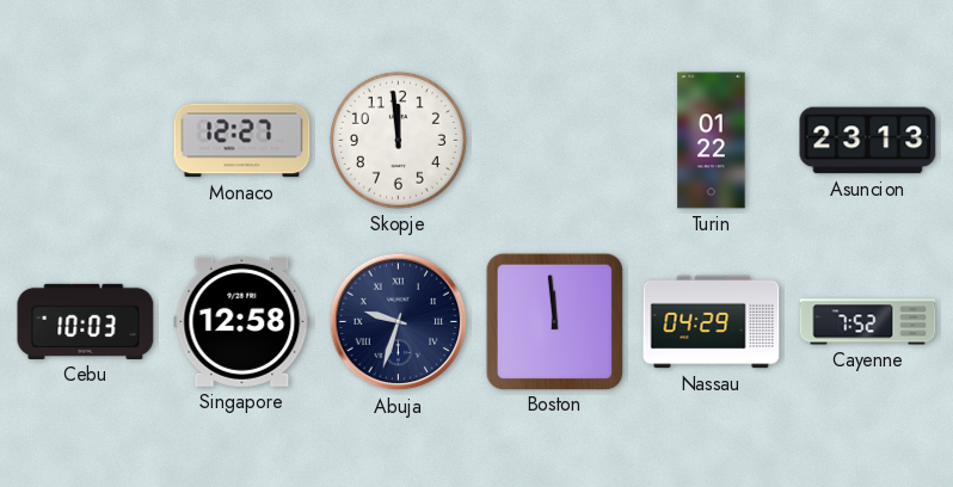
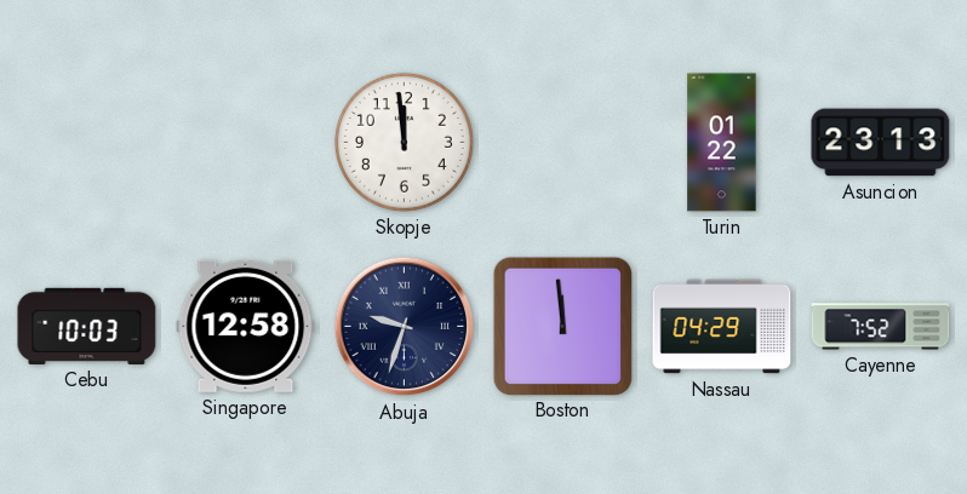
Monaco: 12:27 -> none (242, 141)
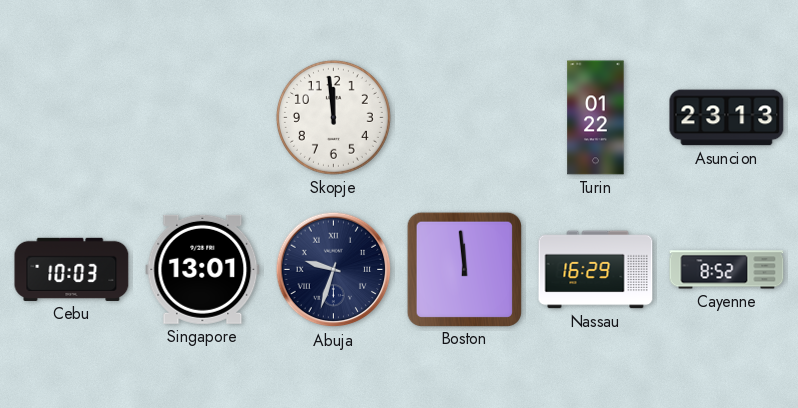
Singapore: 12:58 -> 13:01 (203, 269)
Nassau: 04:29 -> 16:29 (596, 270)
Cayenne: 7:52 -> 8:52 (727, 270)
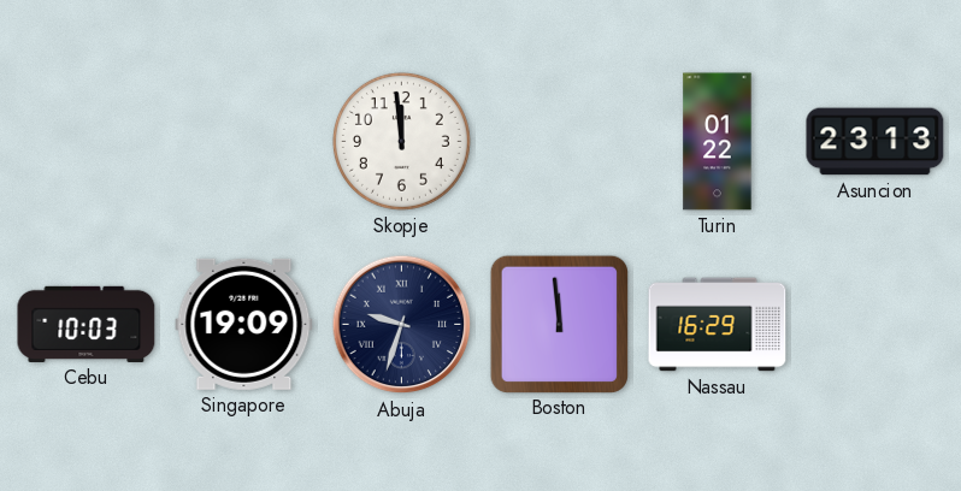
Singapore: 13:01 -> 19:09 (244, 324)
Cayenne: 8:52 -> none (727, 270)
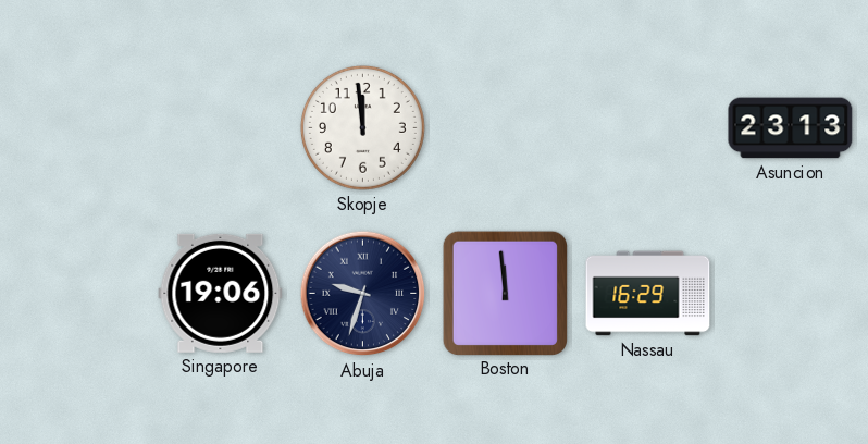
Turin: 01:22 -> none (718, 142)
Cebu: 10:03 -> none (87, 324)
Singapore: 19:09 -> 19:06 (221, 293)
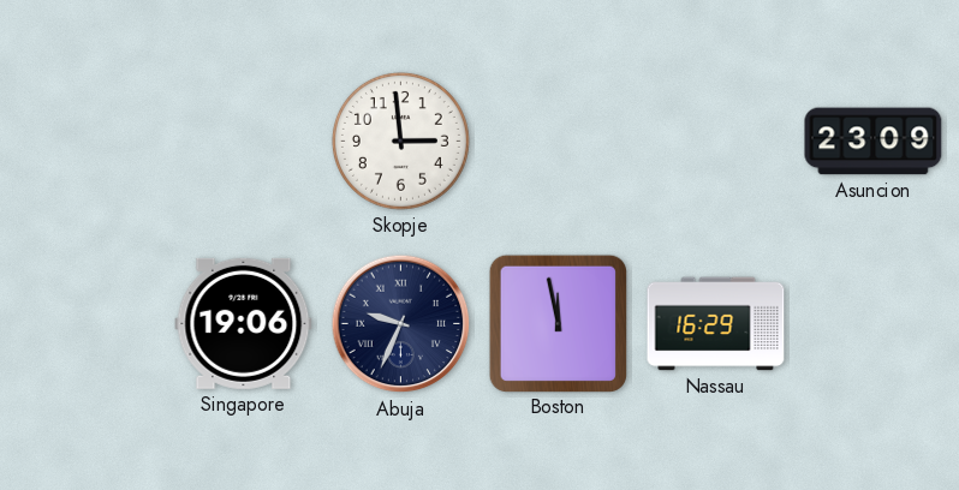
Skopje: 11:59 -> 2:59 (400, 141)
Asuncion: 23:13 -> 23:09 (874, 142)
Abuja: 9:33 -> 9:34 (401, 324)
Boston: 11:59 -> 11:58 (558, 323)
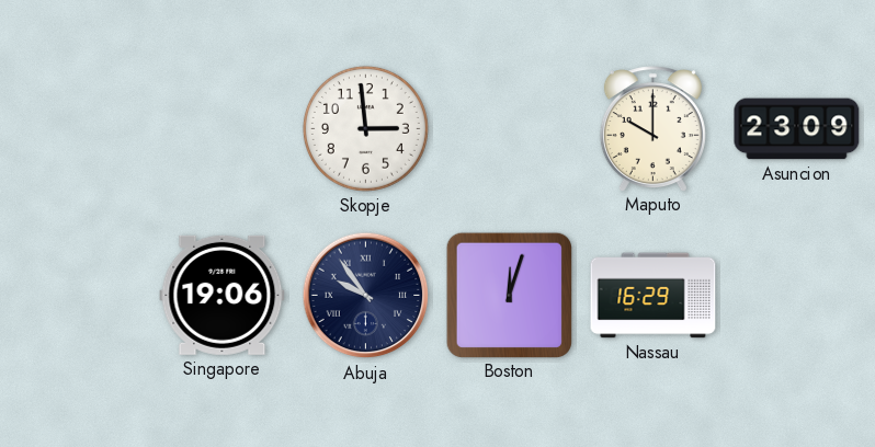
Maputo: none -> 10:00 (652, 128)
Abuja: 9:34 -> 9:54 (366, 296)
Boston: 11:58 -> 12:03 (509, 295)
